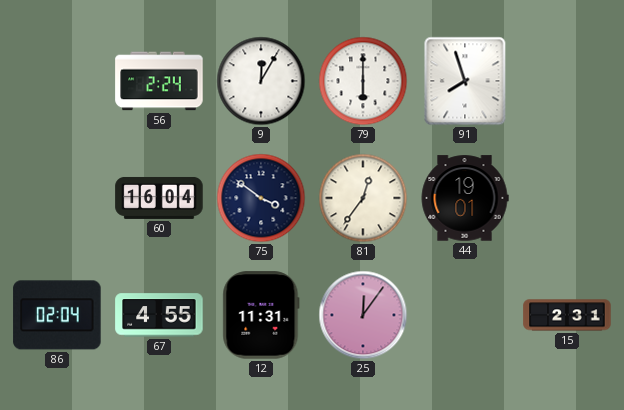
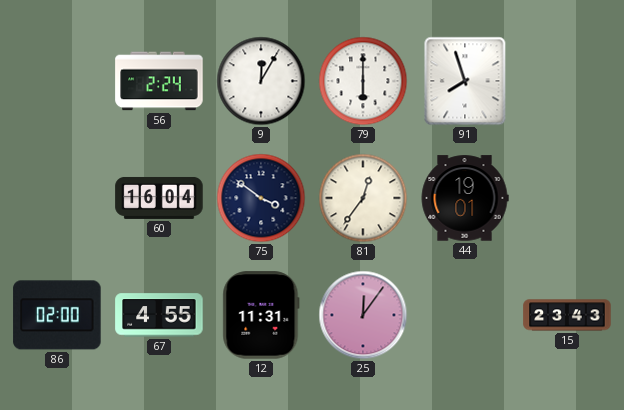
86: 02:04 -> 02:00 (57, 315)
15: 2:31 -> 23:43 (567, 315)
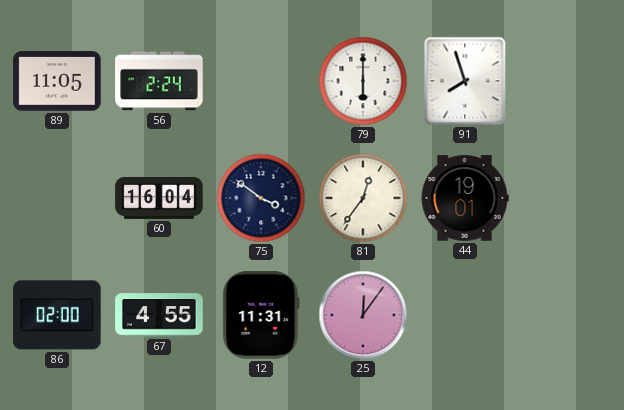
89: none -> 11:05 (57, 81)
9: 12:05 -> none (261, 81)
15: 23:43 -> none (567, 315)
